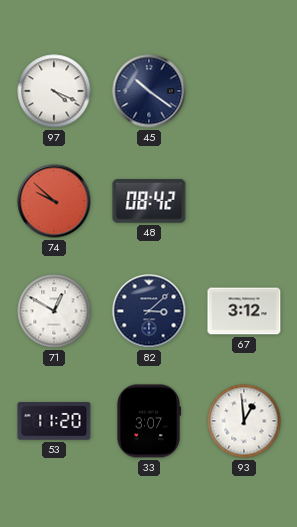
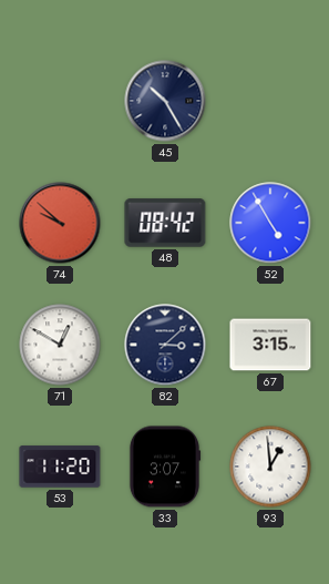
97: 4:19 -> none (54, 91)
45: 10:21 -> 10:25 (165, 101)
52: none -> 4:55 (270, 223)
67: 3:12 -> 3:15 (270, 345)
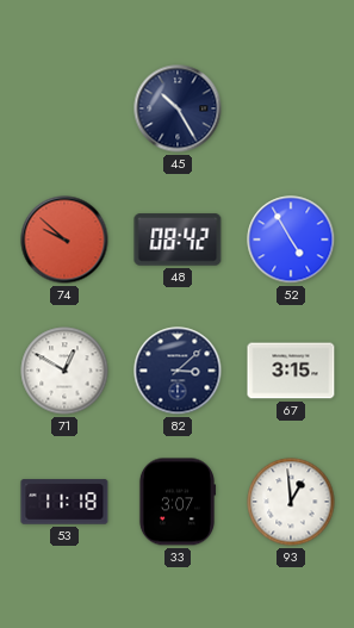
53: 11:20 -> 11:18 (64, 502)
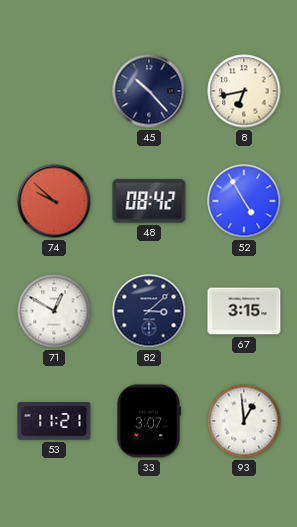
45: 10:25 -> 10:23 (149, 91)
8: none -> 6:43 (244, 91)
53: 11:18 -> 11:21 (54, 421)
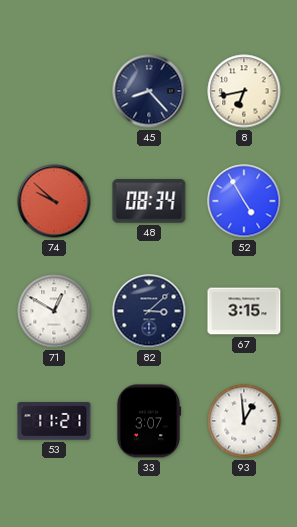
45: 10:23 -> 8:23 (149, 91)
48: 08:42 -> 08:34 (149, 201)
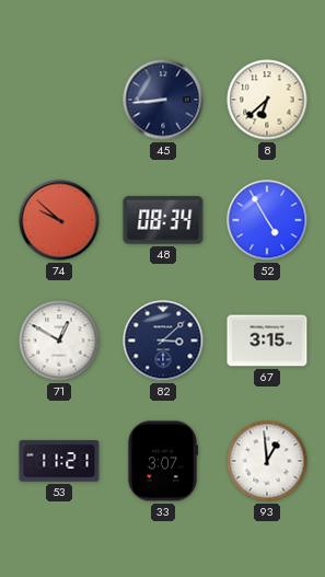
45: 8:23 -> 8:44 (163, 100)
8: 6:43 -> 6:38 (267, 100)
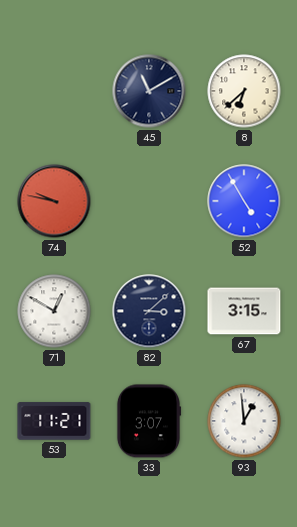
45: 8:44 -> 11:10 (149, 91)
74: 9:52 -> 9:47 (54, 201)
48: 08:34 -> none (163, 220)
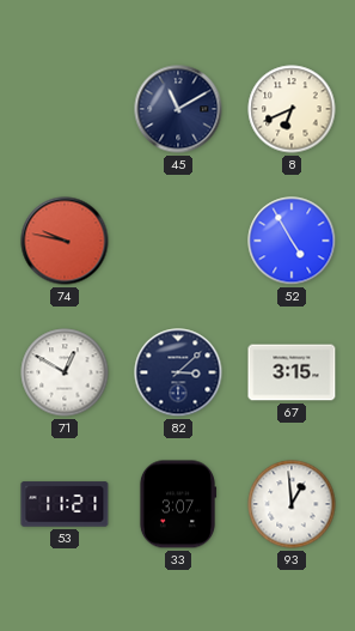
8: 6:38 -> 6:41 (292, 109)
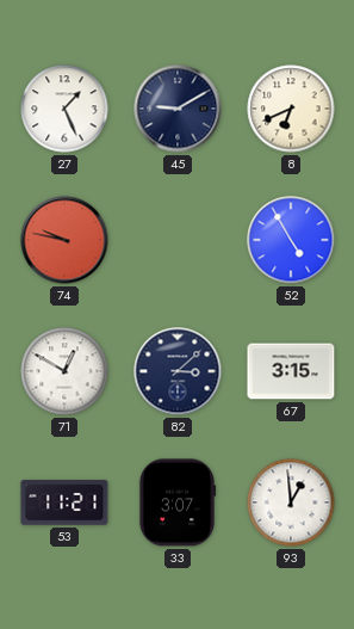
27: none -> 1:26 (64, 109)
45: 11:10 -> 9:10 (178, 109)
